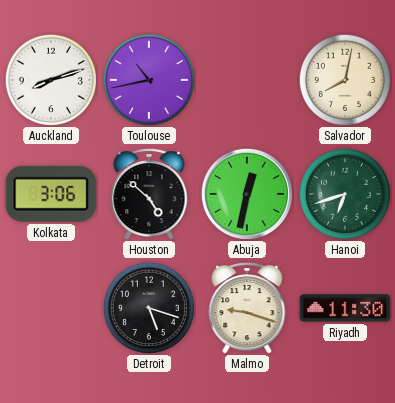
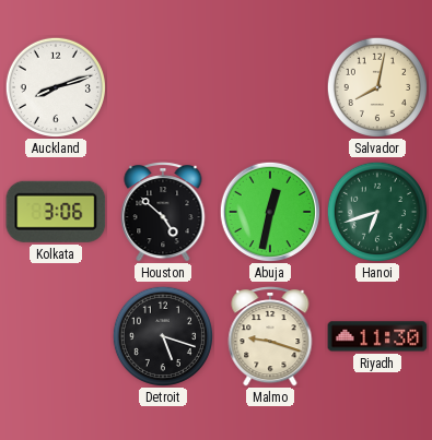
Toulouse: 10:43 -> none (148, 79)
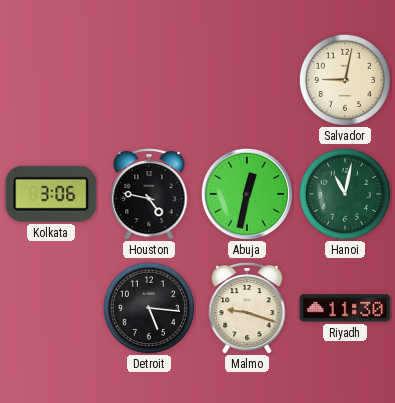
Auckland: 8:12 -> none (55, 86)
Salvador: 8:02 -> 9:02 (344, 79)
Houston: 4:52 -> 4:47 (149, 194)
Hanoi: 6:42 -> 11:02 (344, 193)
Detroit: 5:18 -> 5:16 (148, 307)
